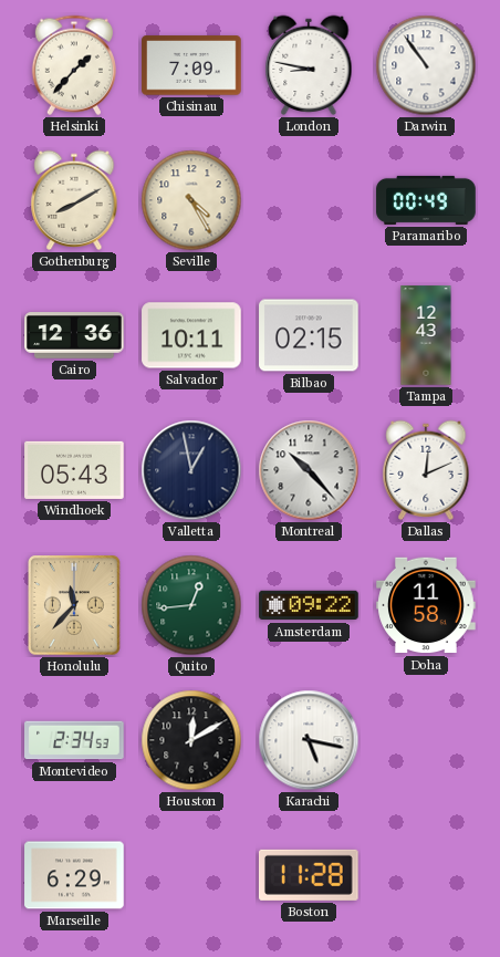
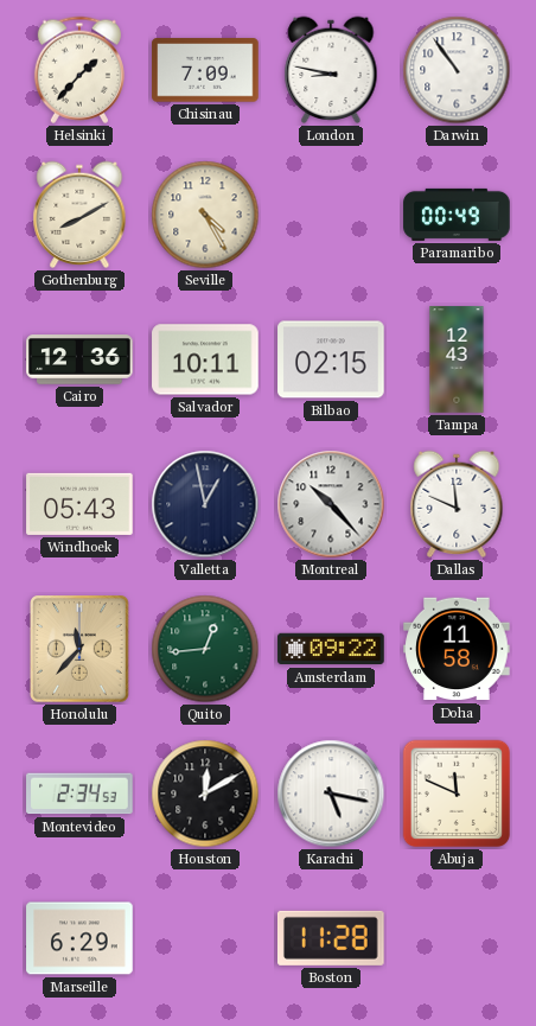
Dallas: 12:11 -> 11:49 (457, 504)
Abuja: none -> 11:49 (457, 794)
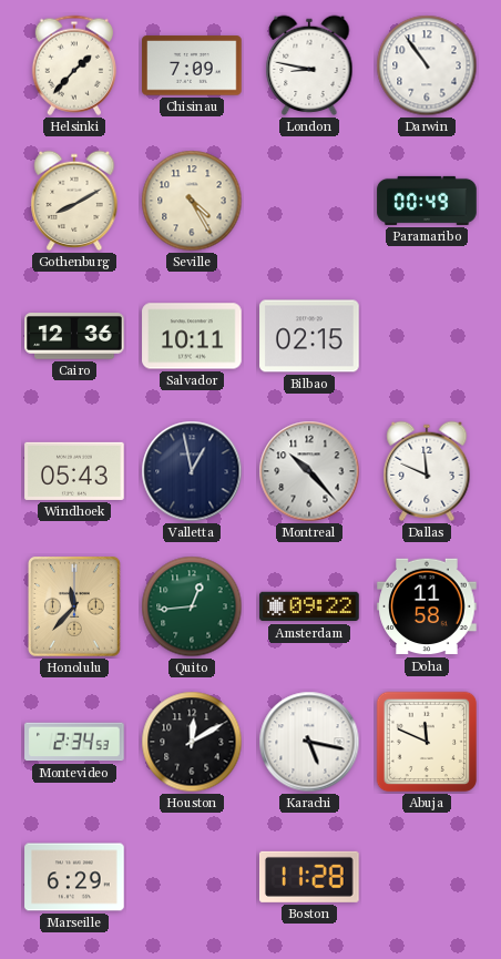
Tampa: 12:43 -> none (457, 359)
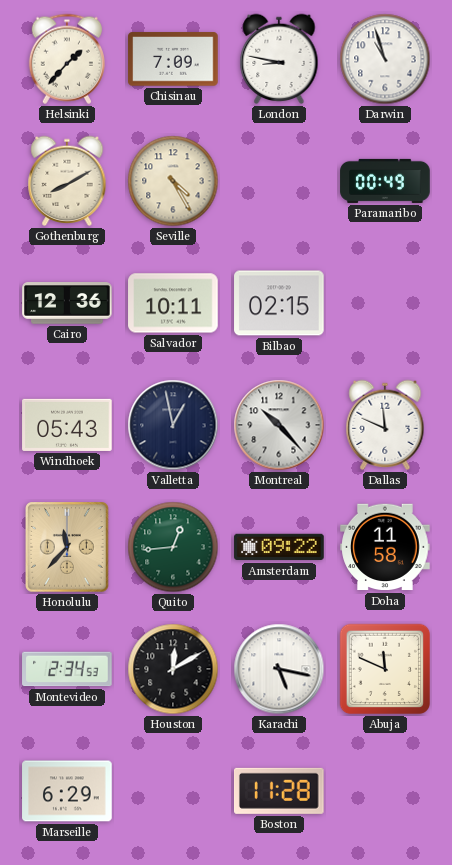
Darwin: 10:54 -> 10:57 (385, 59)
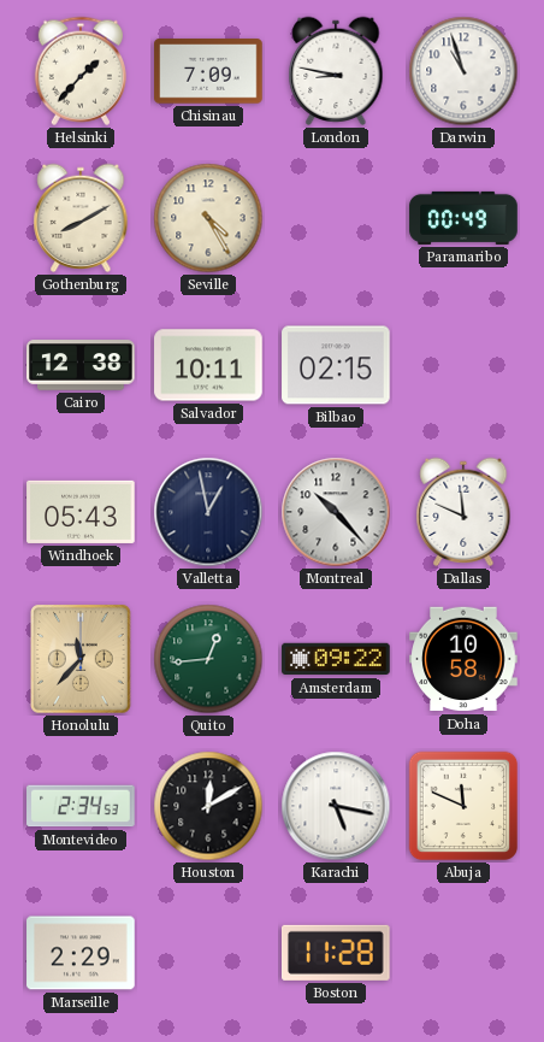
Cairo: 12:36 -> 12:38 (81, 365)
Doha: 11:58 -> 10:58 (463, 659)
Marseille: 6:29 -> 2:29 (81, 953)
